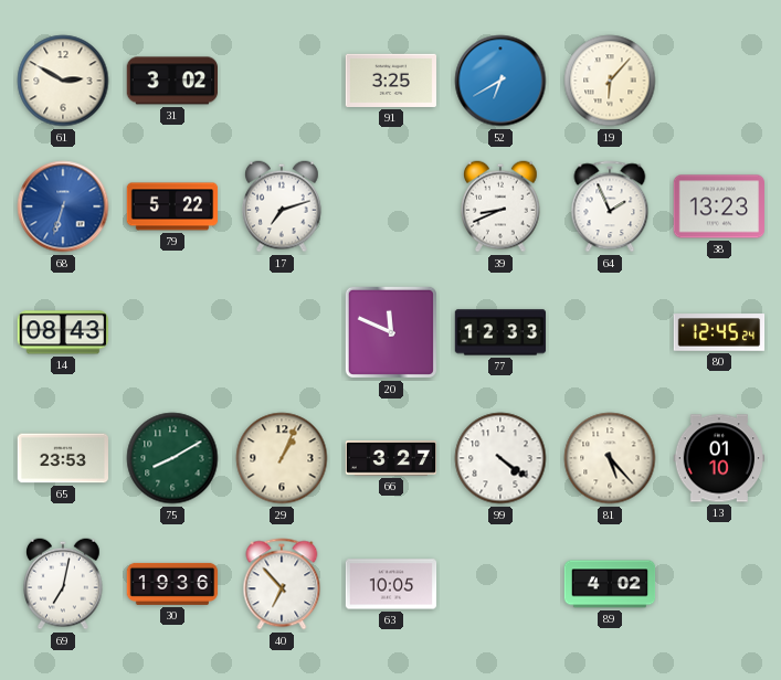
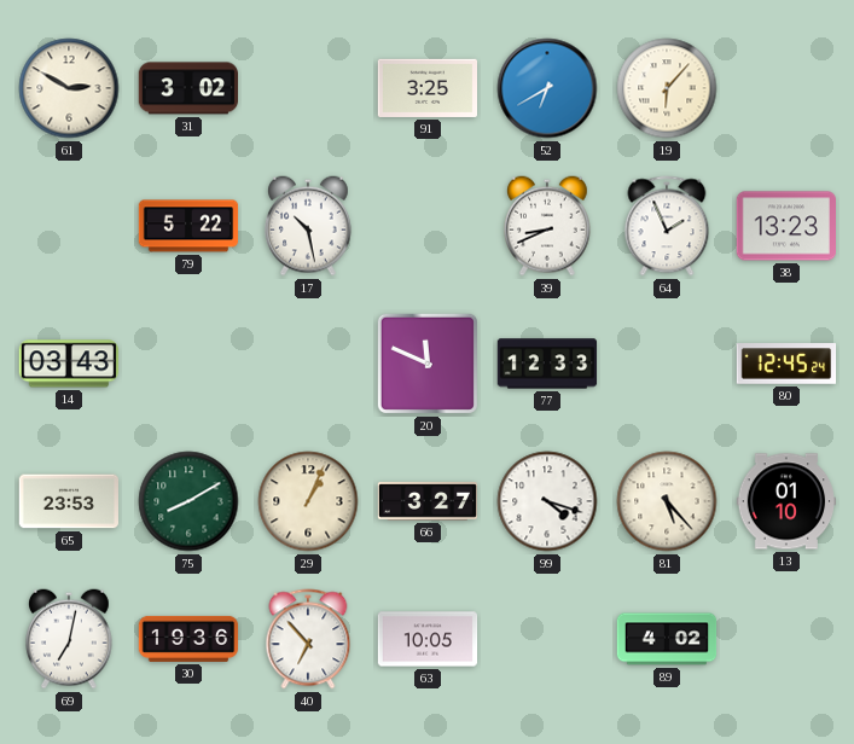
68: 6:33 -> none (63, 206)
17: 7:12 -> 10:28 (309, 226)
14: 08:43 -> 03:43 (68, 364)
99: 4:21 -> 4:18 (547, 501)
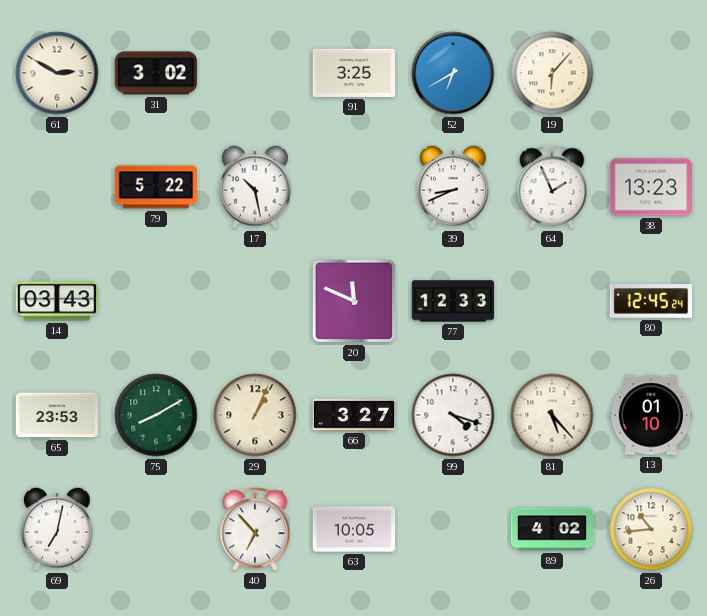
30: 19:36 -> none (188, 639)
26: none -> 10:44 (651, 529)
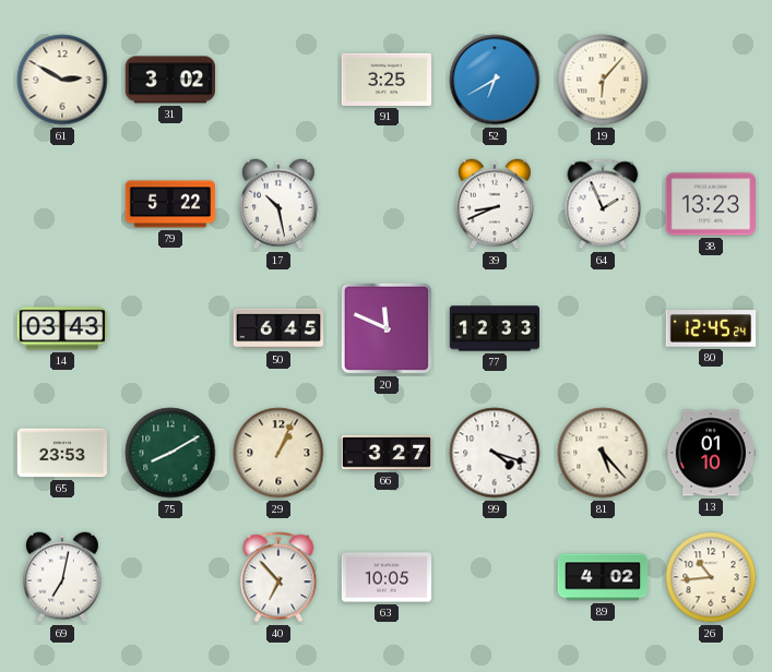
50: none -> 6:45 (278, 328)
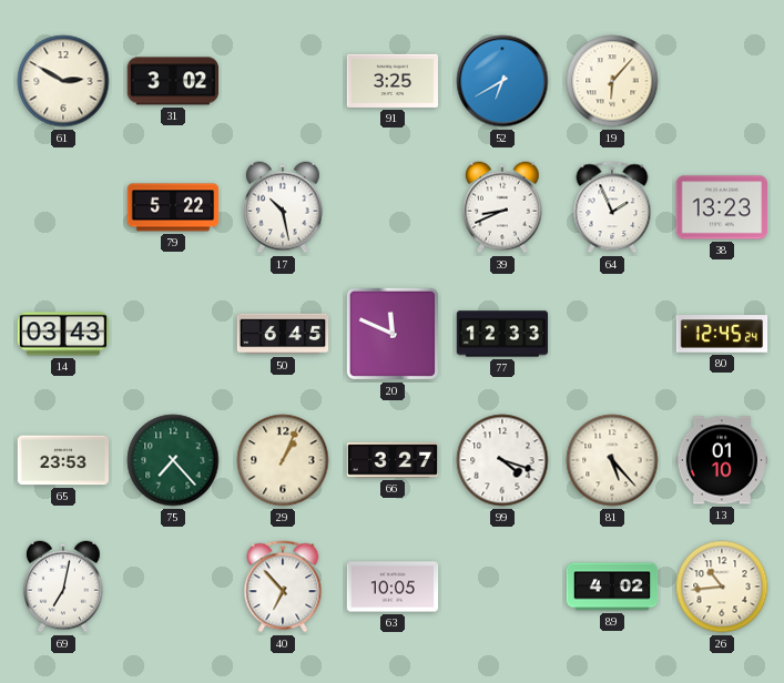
75: 8:10 -> 7:23 (173, 460)
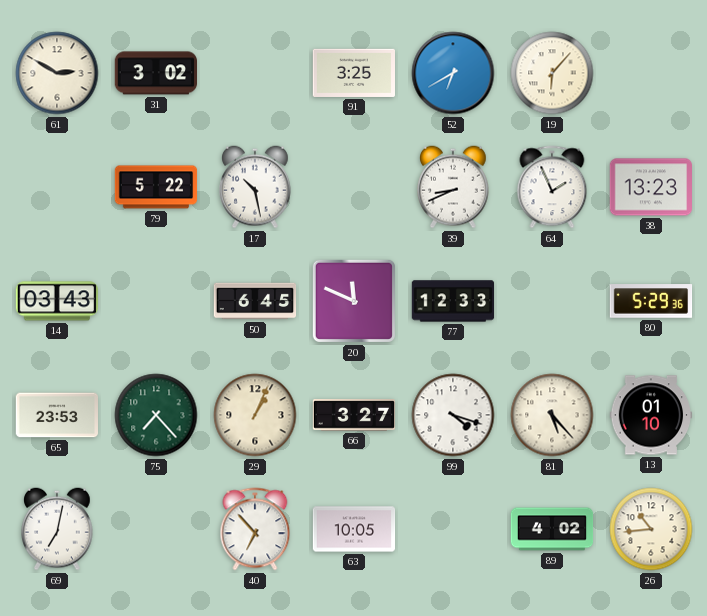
80: 12:45 -> 5:29 (651, 301)
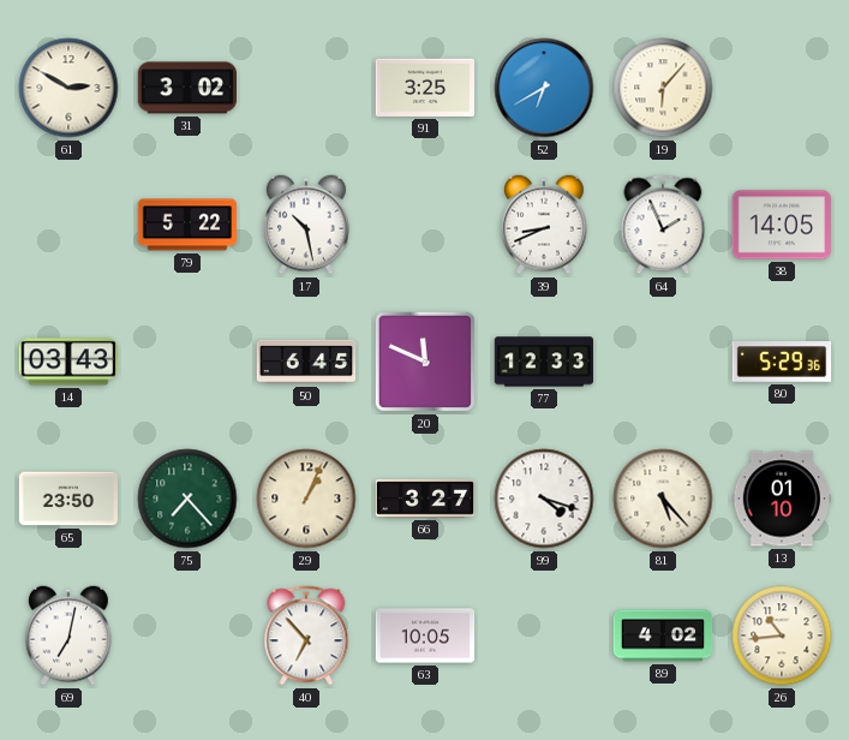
38: 13:23 -> 14:05 (781, 225)
65: 23:53 -> 23:50 (68, 499)
